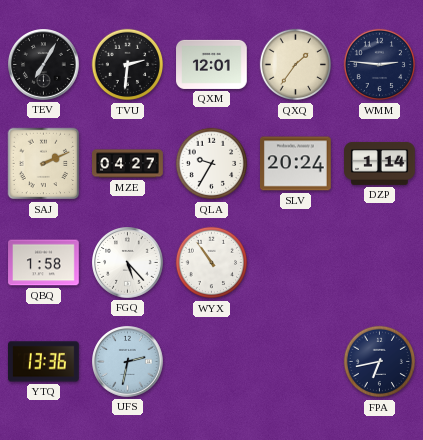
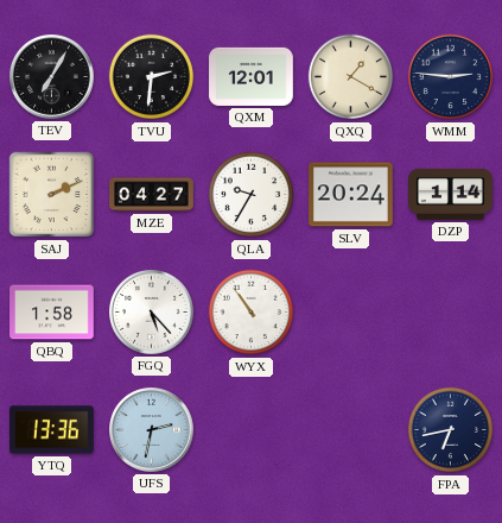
QXQ: 1:36 -> 1:20 (351, 77)
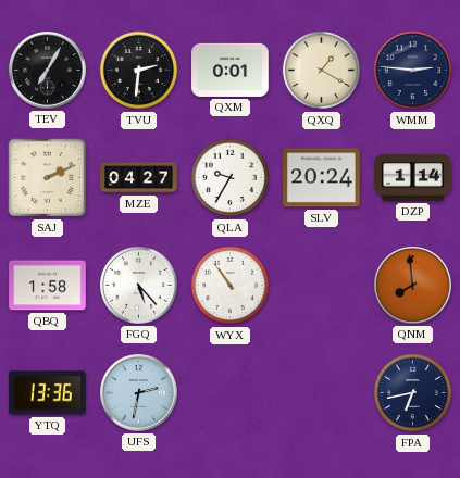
QXM: 12:01 -> 0:01 (231, 70)
QNM: none -> 7:59 (413, 286)
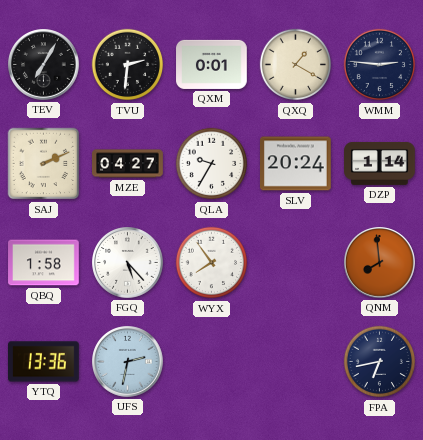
WYX: 10:54 -> 7:54 (212, 263)
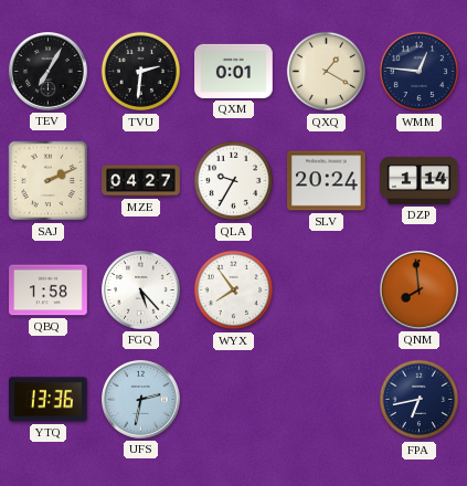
WMM: 2:46 -> 12:46 (420, 72)
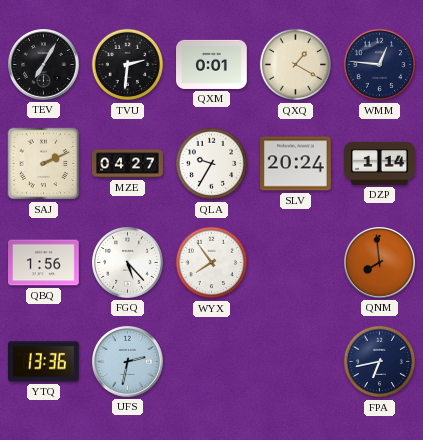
QBQ: 1:58 -> 1:56 (44, 263)
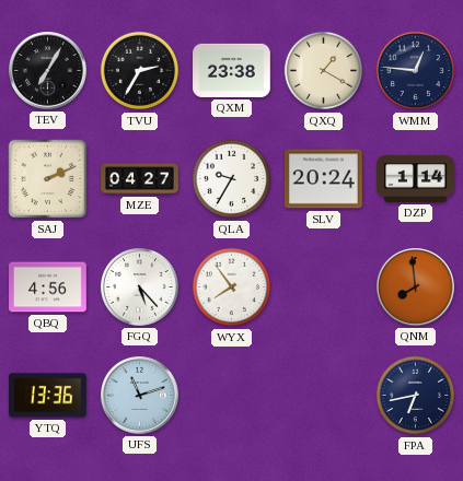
TVU: 2:31 -> 2:35 (140, 71)
QXM: 0:01 -> 23:38 (232, 70)
QBQ: 1:56 -> 4:56 (48, 288)
UFS: 2:32 -> 11:12 (140, 396)
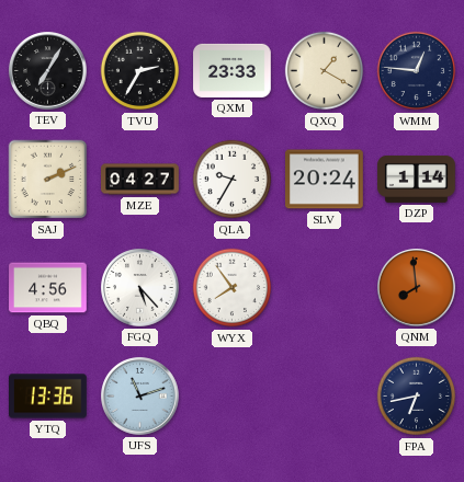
QXM: 23:38 -> 23:33 (233, 70)
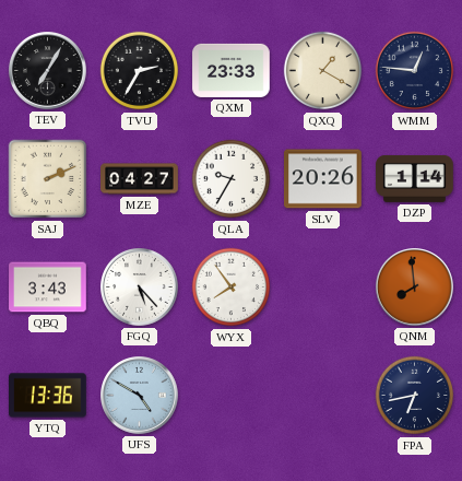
SLV: 20:24 -> 20:26 (323, 179)
QBQ: 4:56 -> 3:43 (48, 288)
UFS: 11:12 -> 4:50 (140, 396)
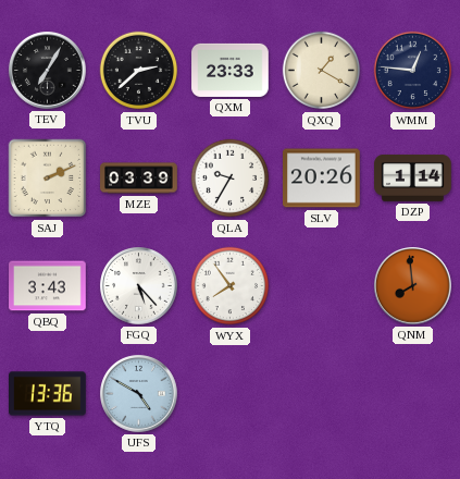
TVU: 2:35 -> 2:38 (139, 71)
MZE: 04:27 -> 03:39 (139, 179)
FPA: 6:43 -> none (415, 396)
